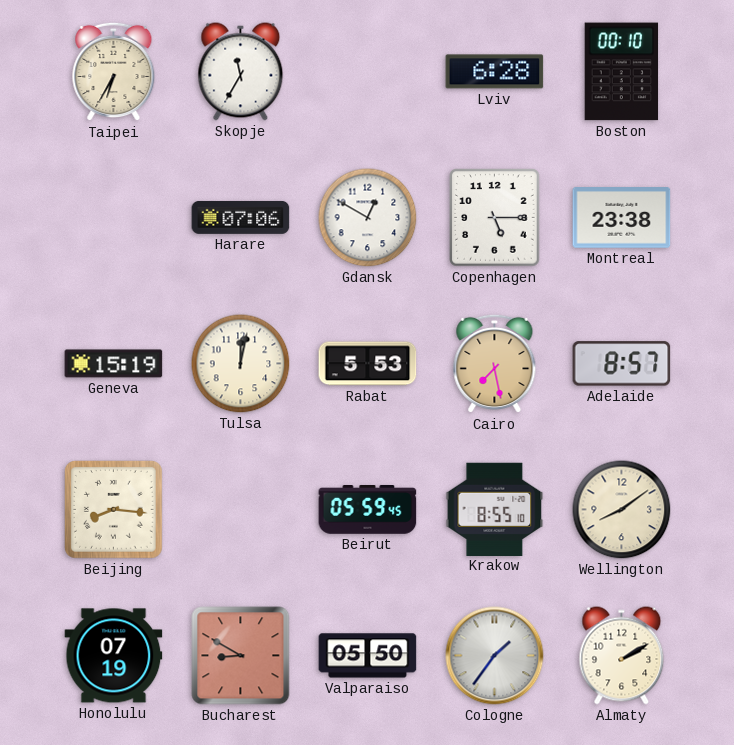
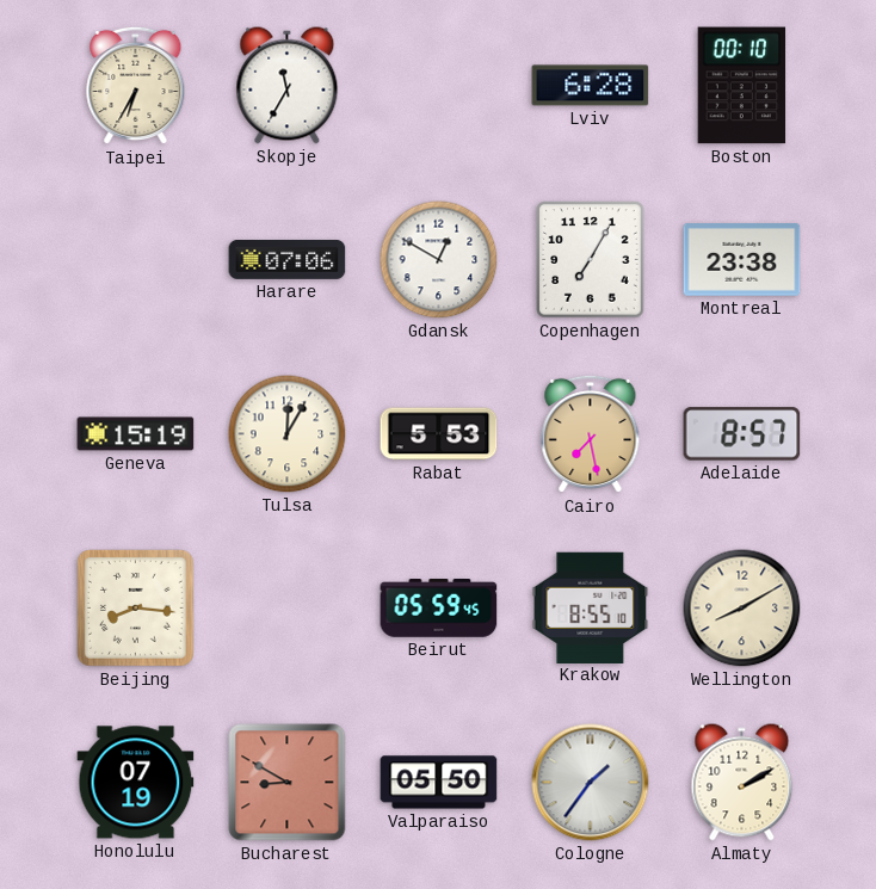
Copenhagen: 5:15 -> 7:05 (591, 260)
Tulsa: 12:02 -> 12:05 (288, 434)
Wellington: 8:09 -> 8:10 (742, 609)
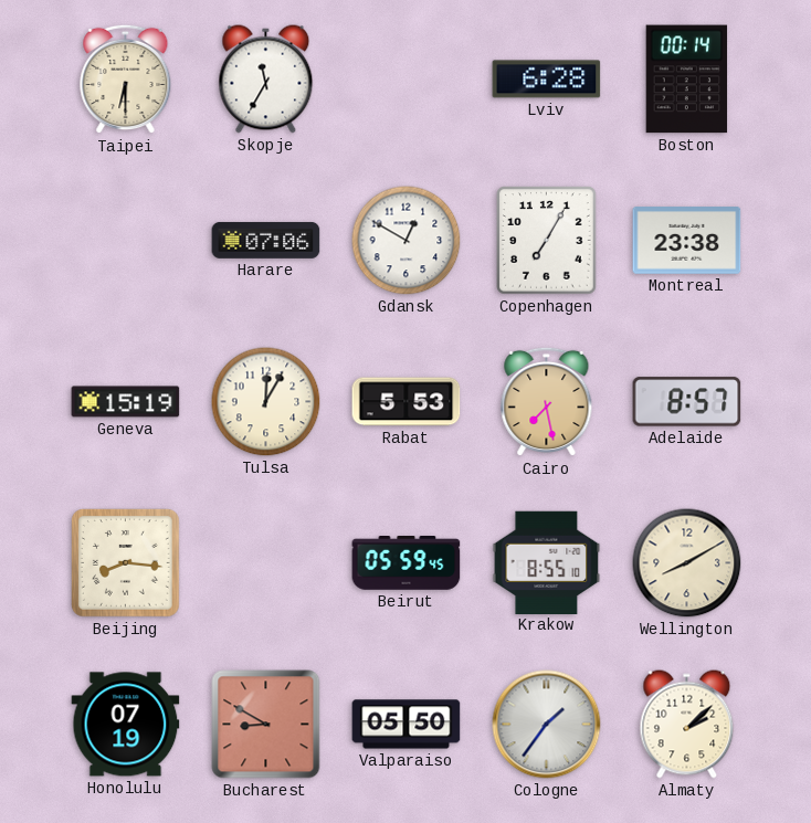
Taipei: 6:35 -> 6:30 (126, 80)
Boston: 00:10 -> 00:14 (687, 80)
Almaty: 2:10 -> 2:08 (687, 725)
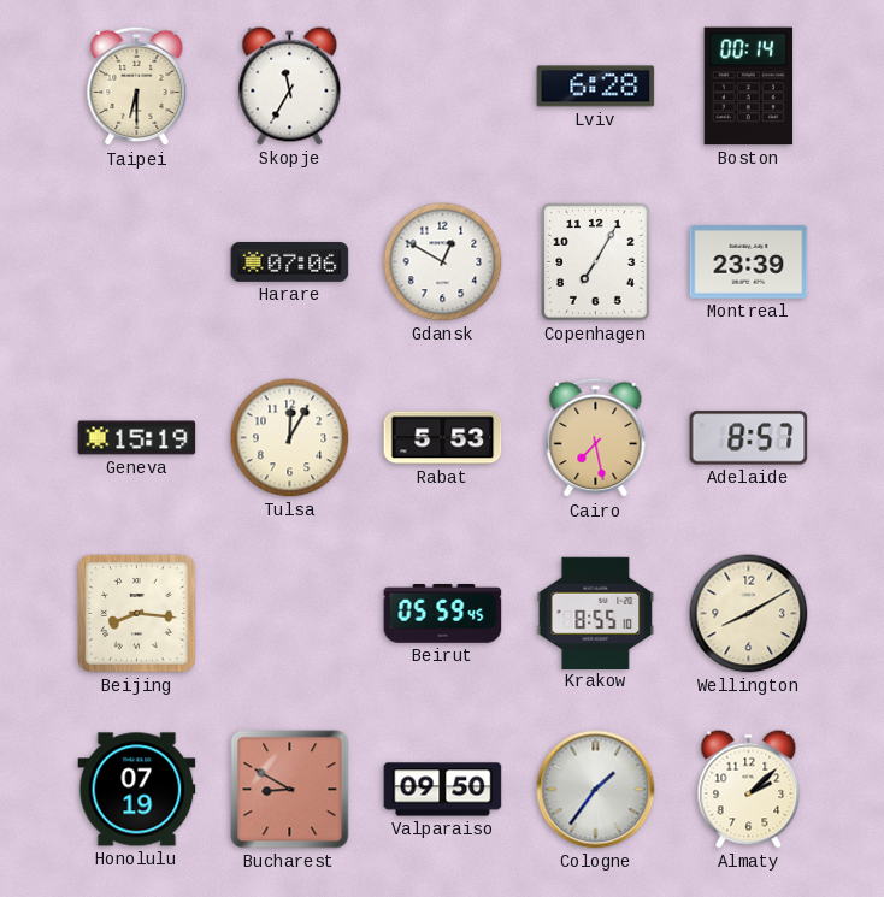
Montreal: 23:38 -> 23:39 (749, 262)
Valparaiso: 05:50 -> 09:50 (443, 790)
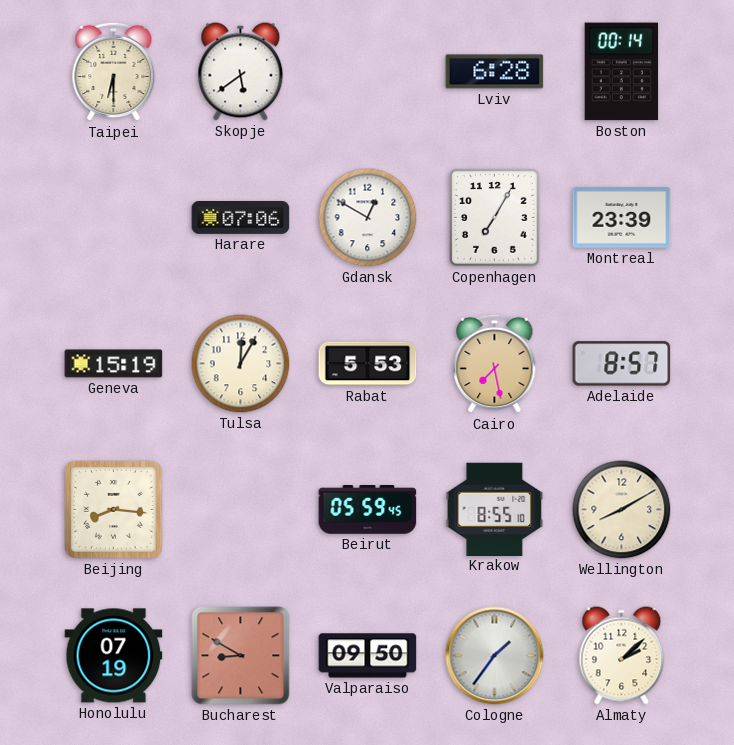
Skopje: 11:35 -> 5:39 (241, 72)
